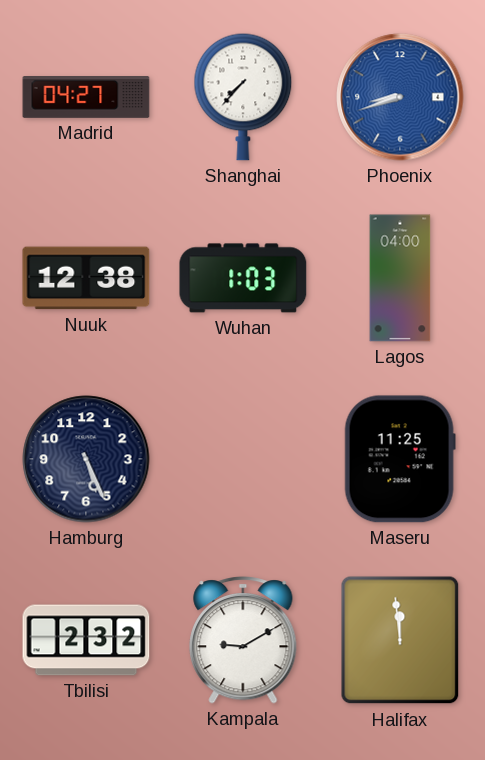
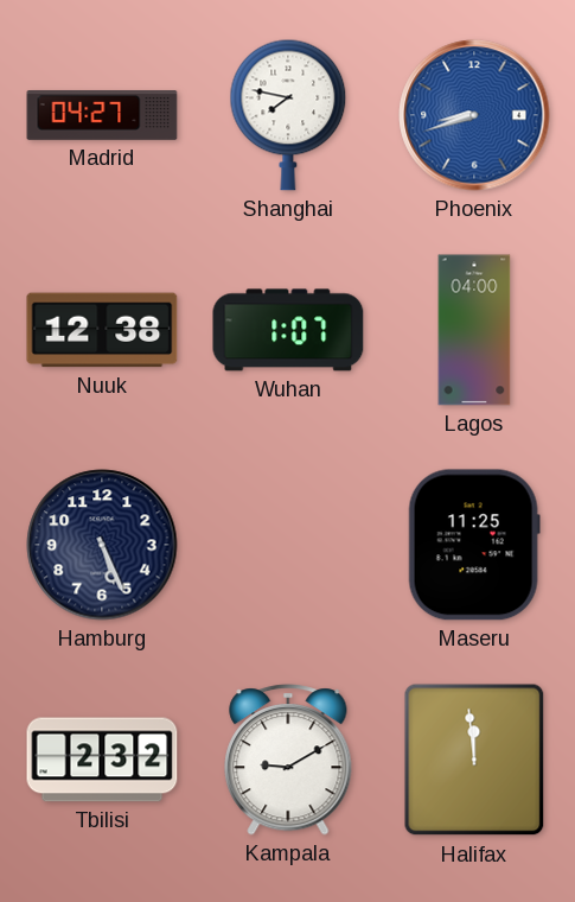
Shanghai: 7:37 -> 7:47 (288, 115)
Wuhan: 1:03 -> 1:07 (288, 330)
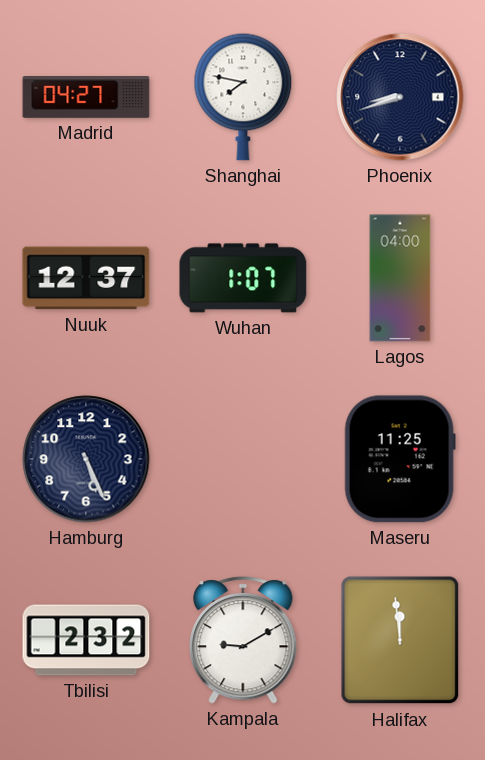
Phoenix dial: blue -> navy (400, 97)
Nuuk: 12:38 -> 12:37 (86, 278)
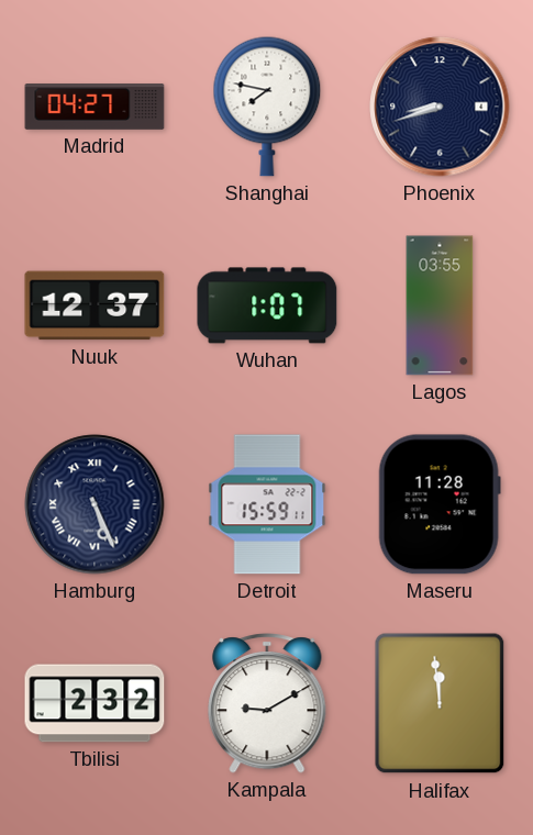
Lagos: 04:00 -> 03:55 (440, 305)
Hamburg numerals: Arabic -> Roman (95, 504)
Detroit: none -> 15:59 (267, 504)
Maseru: 11:25 -> 11:28 (440, 504)
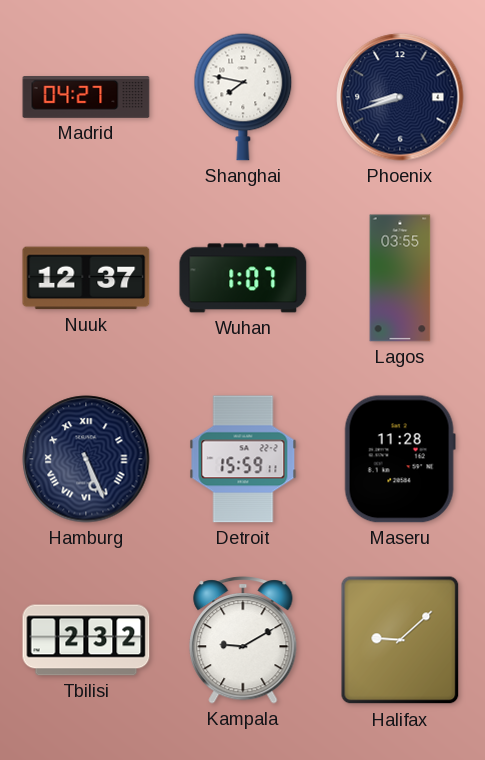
Halifax: 11:59 -> 9:08 (400, 640)
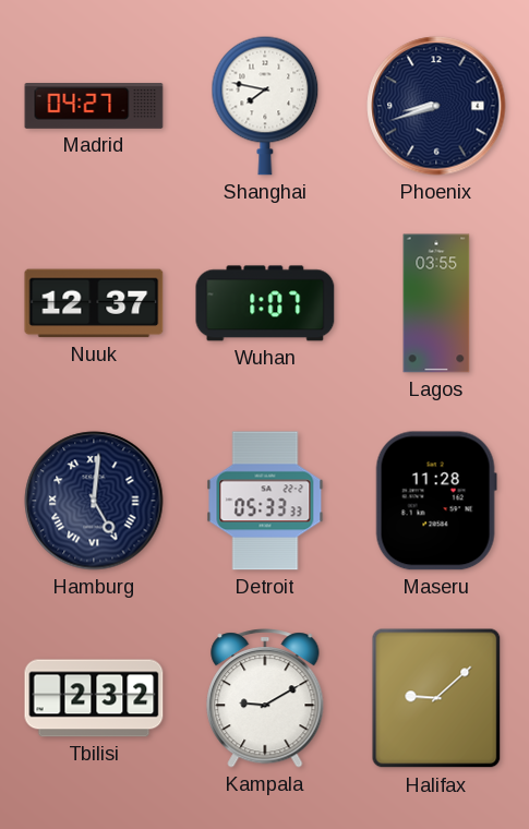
Hamburg: 5:26 -> 5:01 (94, 501)
Detroit: 15:59 -> 05:33 (265, 501)
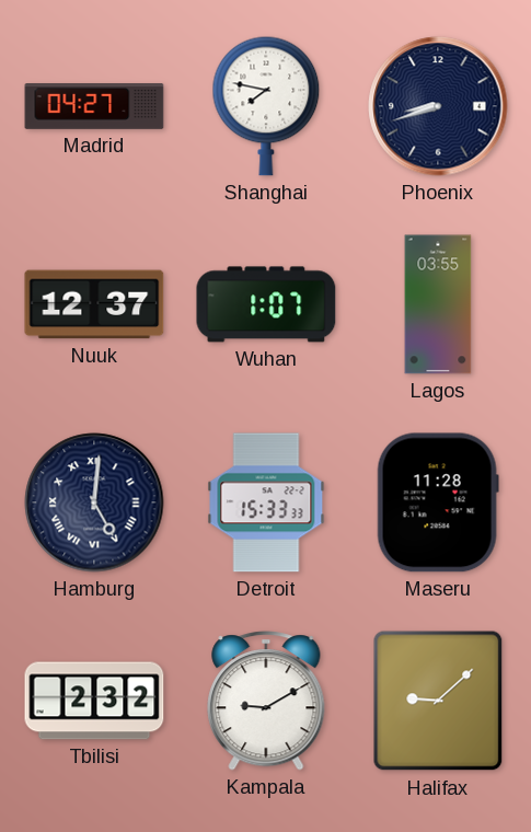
Detroit: 05:33 -> 15:33 (266, 502)
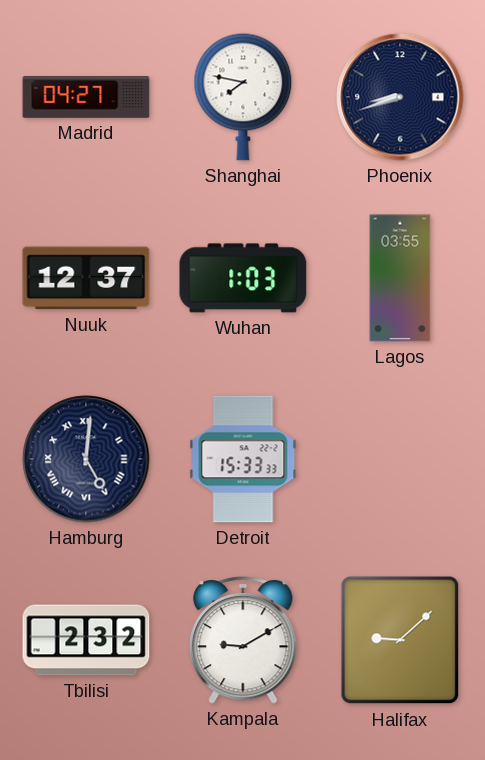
Wuhan: 1:07 -> 1:03 (243, 278)
Maseru: 11:28 -> none (438, 502)
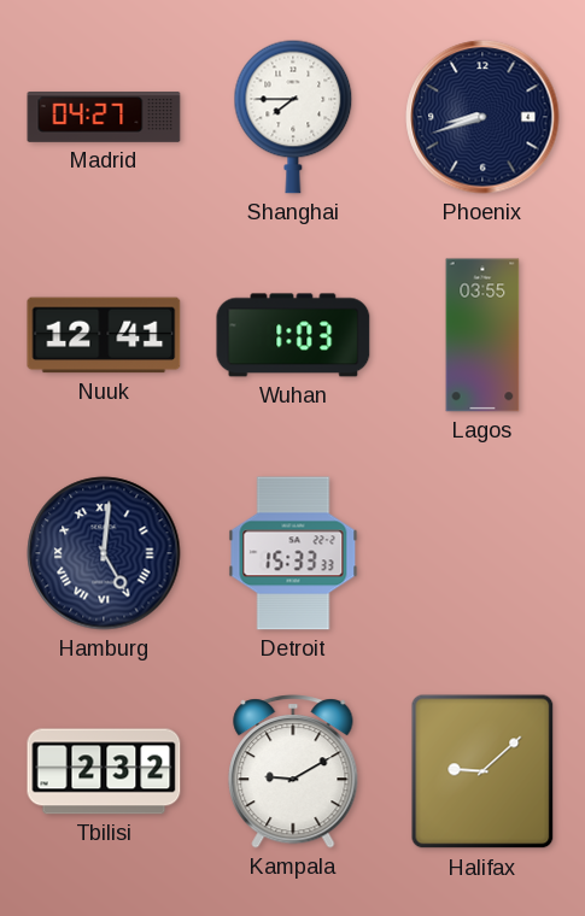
Shanghai: 7:47 -> 7:45 (293, 117)
Nuuk: 12:37 -> 12:41 (104, 335)
